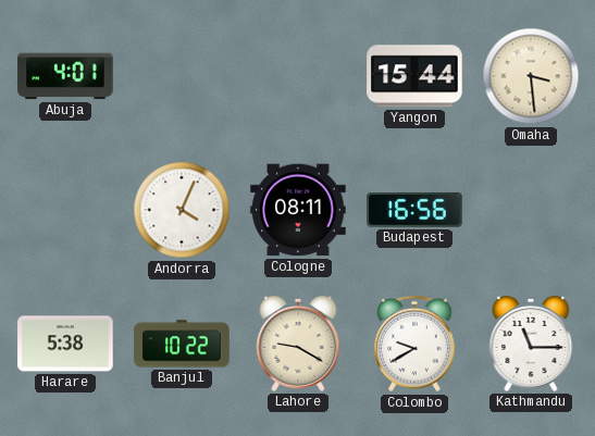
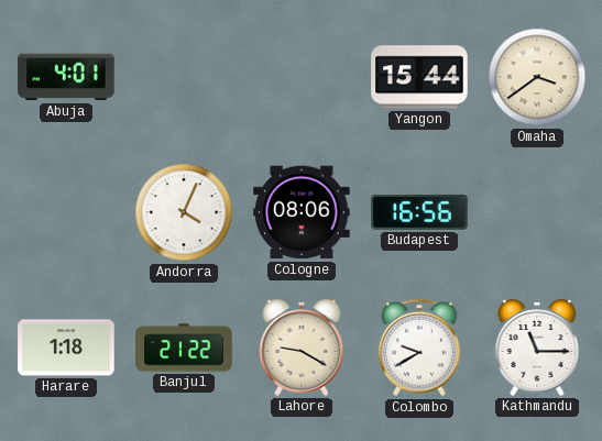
Omaha: 3:29 -> 3:39 (537, 77)
Cologne: 08:11 -> 08:06 (302, 212)
Harare: 5:38 -> 1:18 (66, 348)
Banjul: 10:22 -> 21:22 (184, 348)
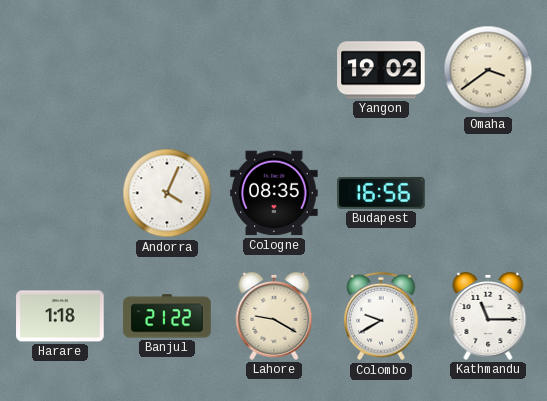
Abuja: 4:01 -> none (66, 77)
Yangon: 15:44 -> 19:02 (381, 70)
Cologne: 08:06 -> 08:35 (274, 193)
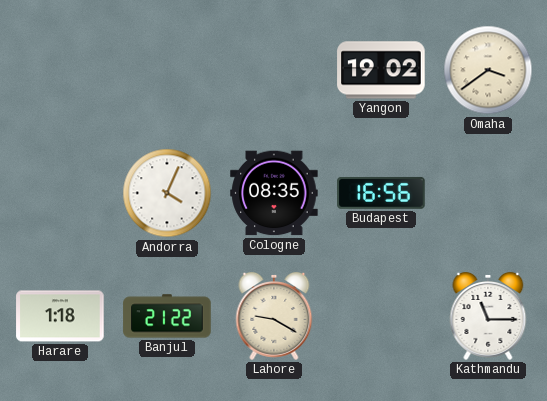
Colombo: 9:40 -> none (382, 316)
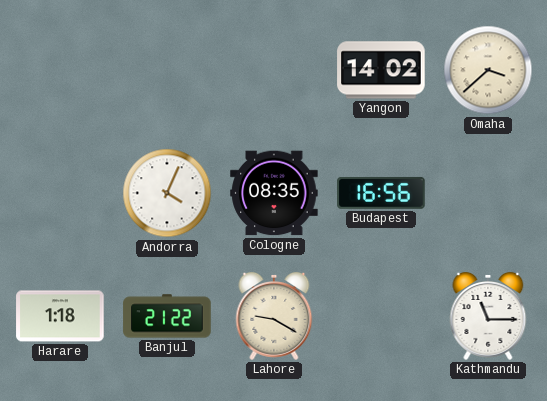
Yangon: 19:02 -> 14:02 (381, 70)
Omaha: 3:39 -> 3:38 (488, 70)
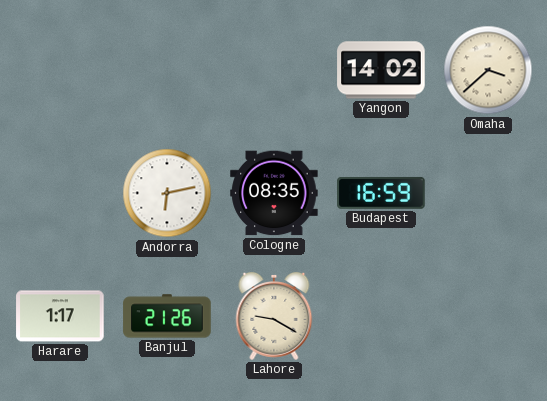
Andorra: 4:04 -> 6:13 (167, 193)
Budapest: 16:56 -> 16:59 (381, 193)
Harare: 1:18 -> 1:17 (60, 316)
Banjul: 21:22 -> 21:26 (167, 316)
Kathmandu: 11:15 -> none (488, 316)
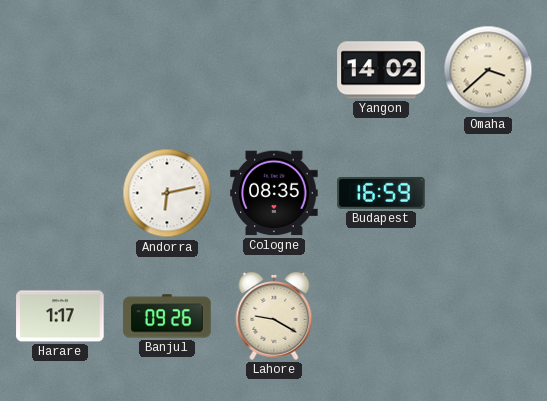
Banjul: 21:26 -> 09:26 (167, 316)
